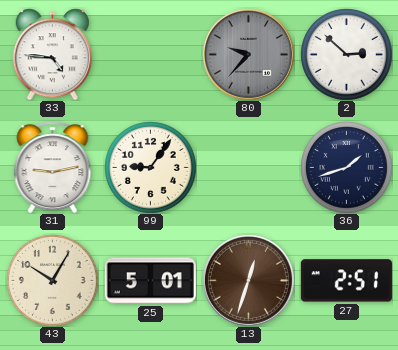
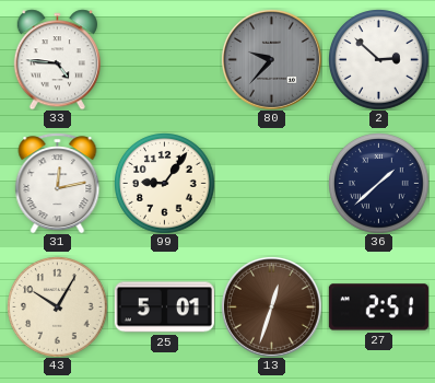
31: 9:13 -> 12:13 (58, 183)
36: 1:42 -> 1:38 (379, 184)
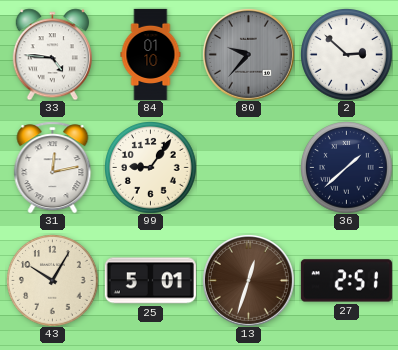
84: none -> 01:10 (151, 54)
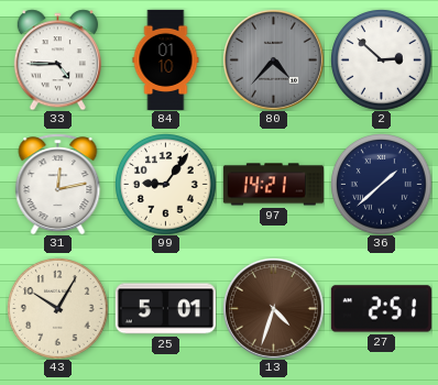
33: 4:46 -> 4:45 (57, 59)
80: 9:37 -> 4:37 (273, 59)
97: none -> 14:21 (273, 185)
13: 12:33 -> 4:33 (273, 308)
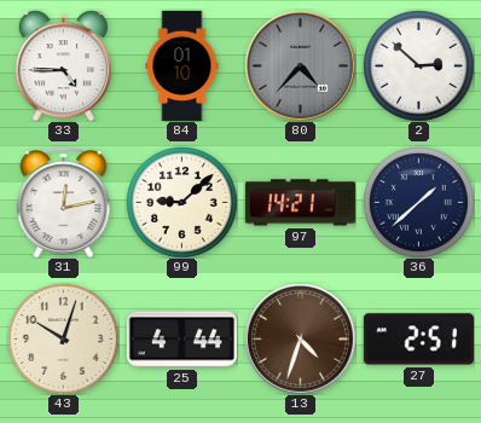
99: 9:06 -> 9:08 (182, 203)
43: 10:05 -> 10:03 (64, 340)
25: 5:01 -> 4:44 (181, 340)
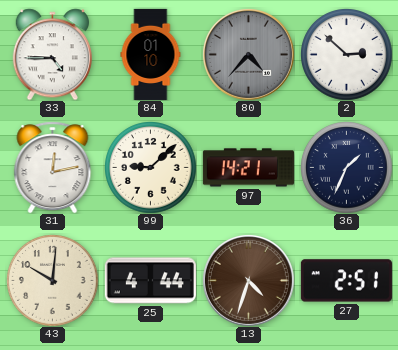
36: 1:38 -> 1:34 (347, 168)
43: 10:03 -> 10:01 (53, 281)
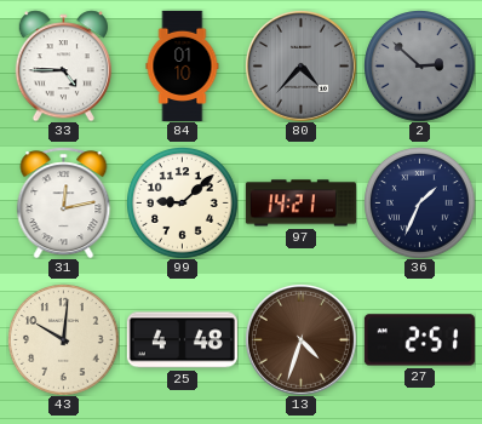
2 dial: white -> grey (420, 67)
25: 4:44 -> 4:48 (182, 340)
